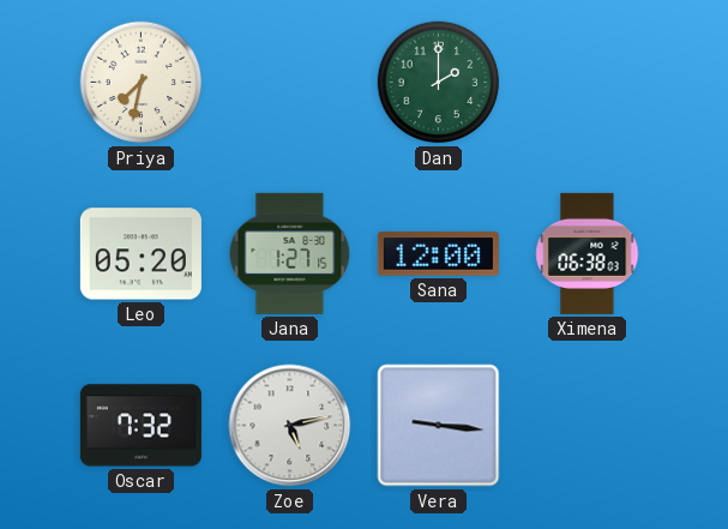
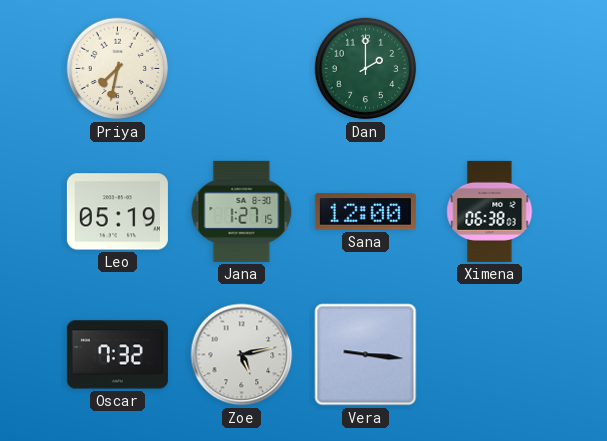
Leo: 05:20 -> 05:19 (117, 212)
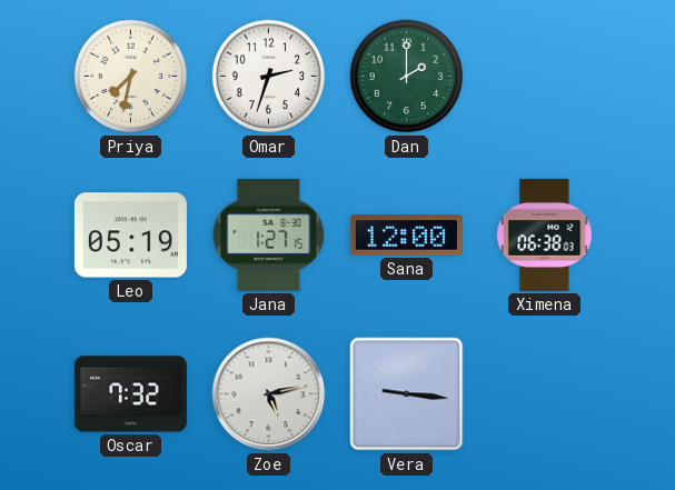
Omar: none -> 2:33 (269, 77)
